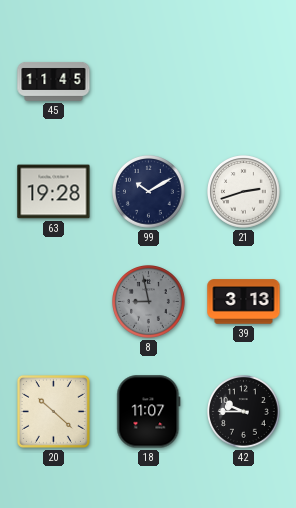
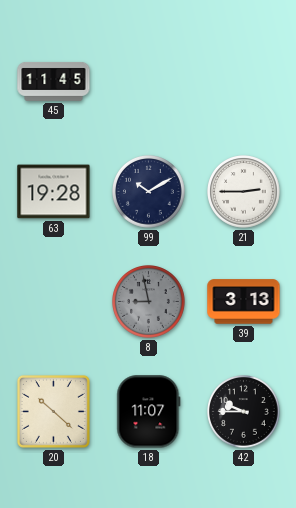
21: 2:42 -> 2:45 (244, 192)
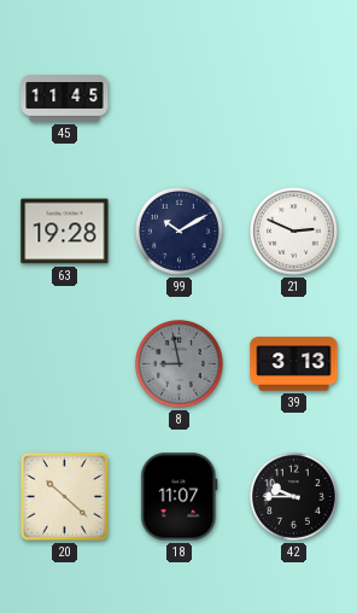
21: 2:45 -> 2:49 (294, 232)
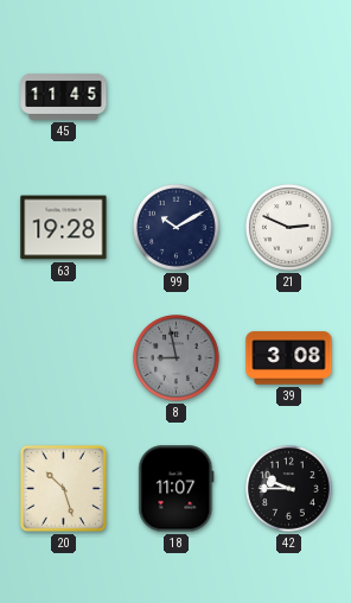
39: 3:13 -> 3:08 (289, 358)
20: 10:22 -> 10:27 (63, 488)
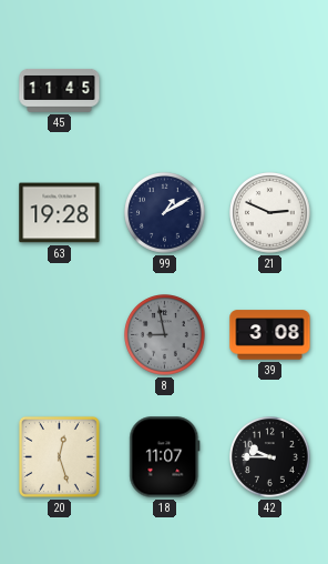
99: 10:10 -> 1:10 (165, 213)
20: 10:27 -> 12:27 (59, 456)
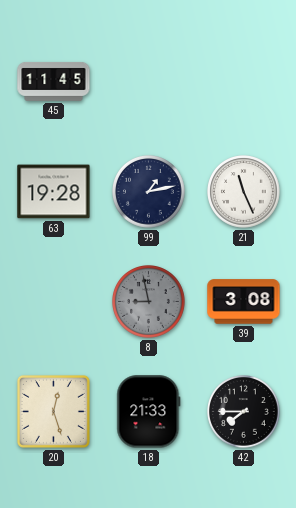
99: 1:10 -> 1:13 (149, 192)
21: 2:49 -> 11:26 (244, 192)
18: 11:07 -> 21:33 (149, 412)
42: 9:45 -> 7:45 (244, 412)
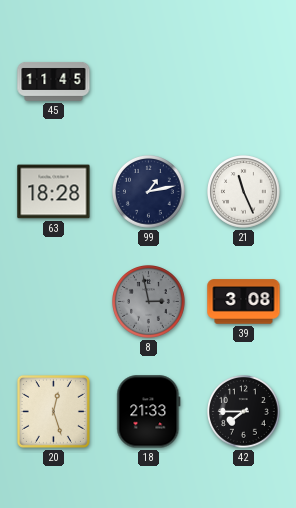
63: 19:28 -> 18:28 (54, 192)
8: 8:58 -> 2:58 (149, 302)
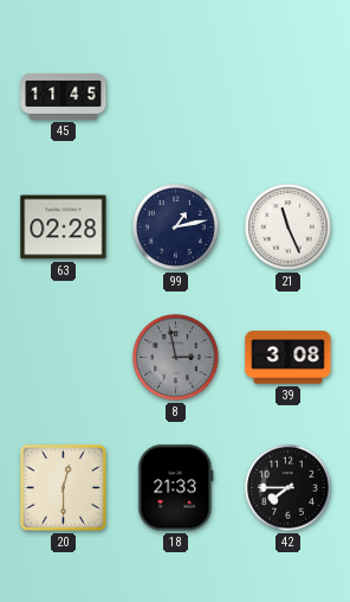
63: 18:28 -> 02:28 (64, 228)
20: 12:27 -> 12:30 (63, 487)
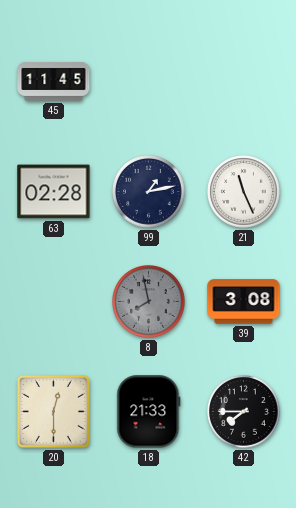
8: 2:58 -> 7:58 (149, 302)
